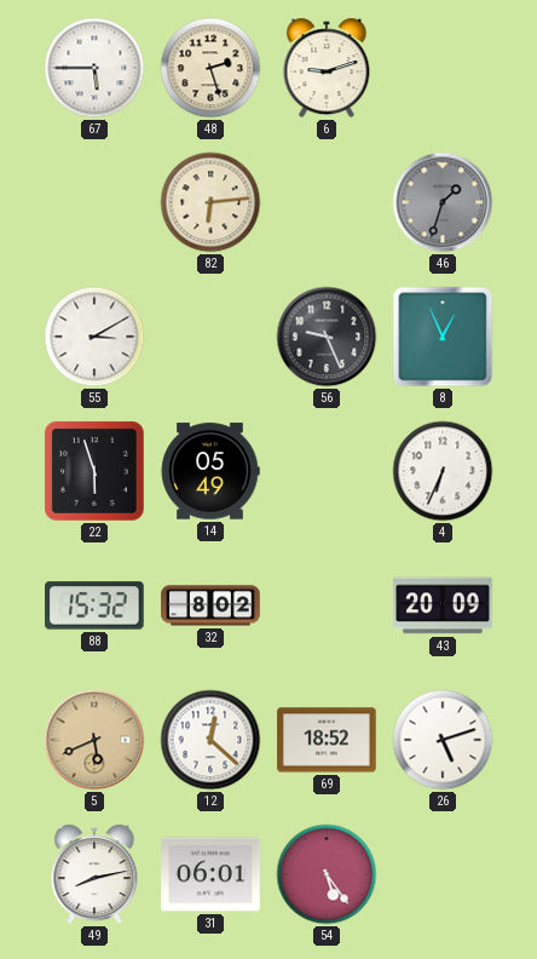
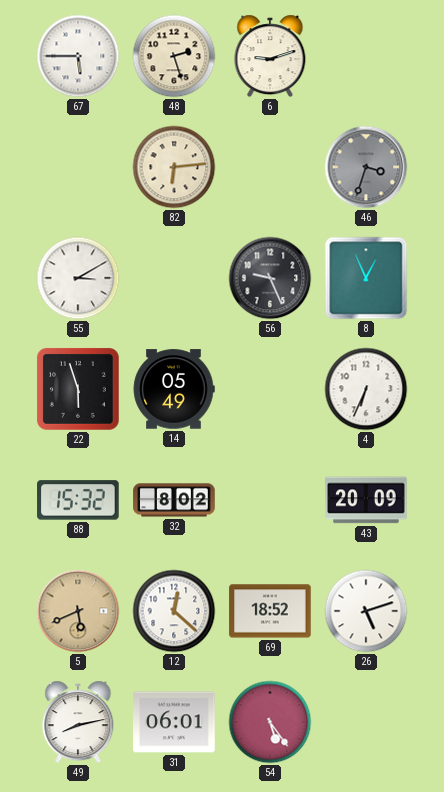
46: 1:33 -> 3:33 (366, 167)
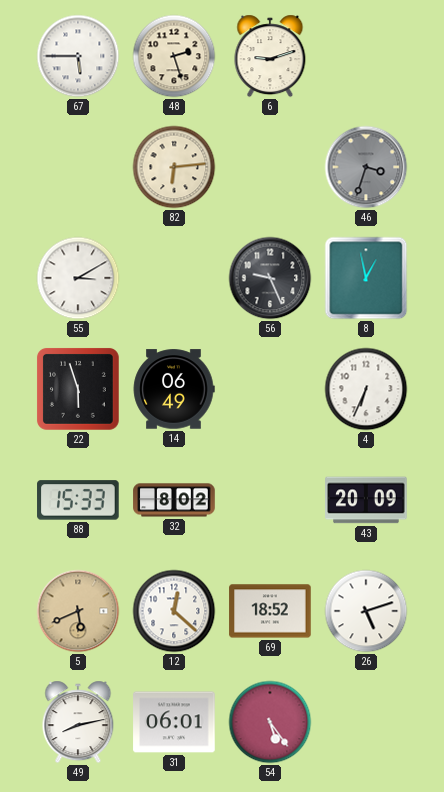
8: 12:56 -> 12:58 (366, 278)
14: 05:49 -> 06:49 (174, 389)
88: 15:32 -> 15:33 (78, 500)
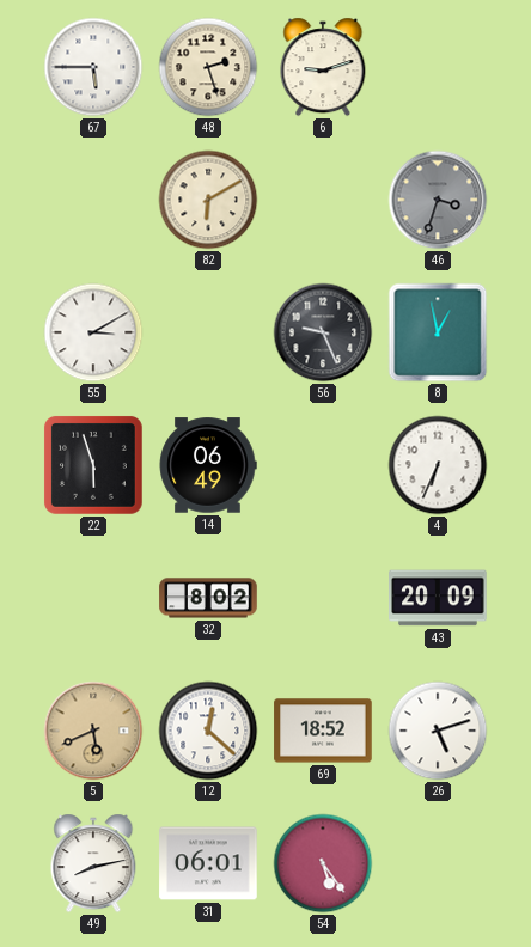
82: 6:14 -> 6:10 (208, 200)
88: 15:33 -> none (78, 500)
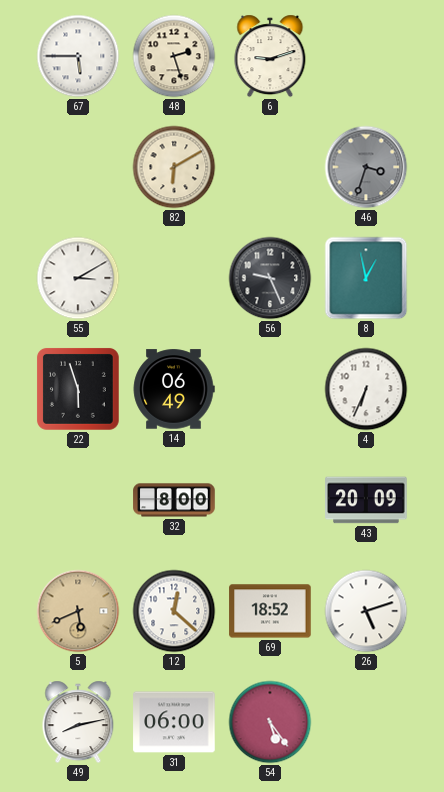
32: 8:02 -> 8:00 (174, 500)
31: 06:01 -> 06:00 (174, 722)
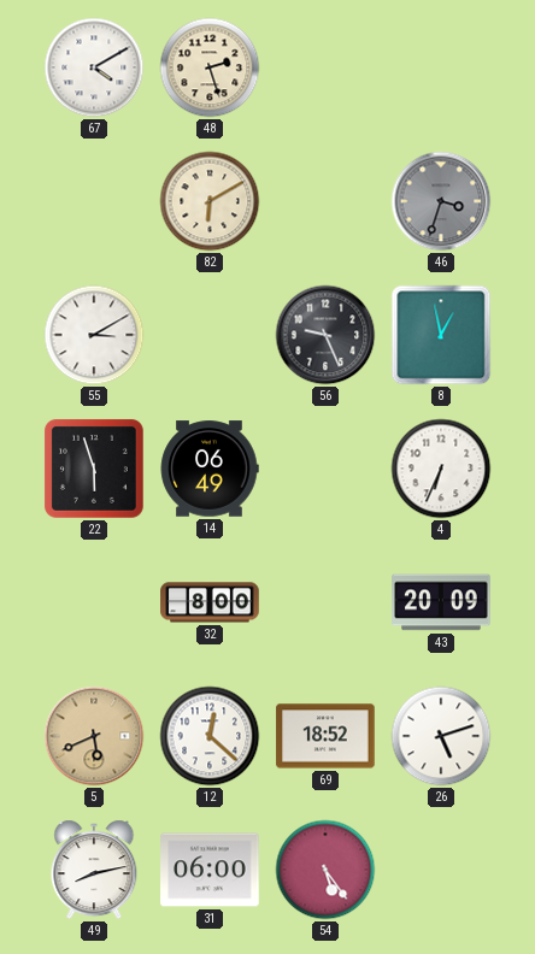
67: 5:45 -> 4:10 (94, 67)
6: 9:12 -> none (270, 56)
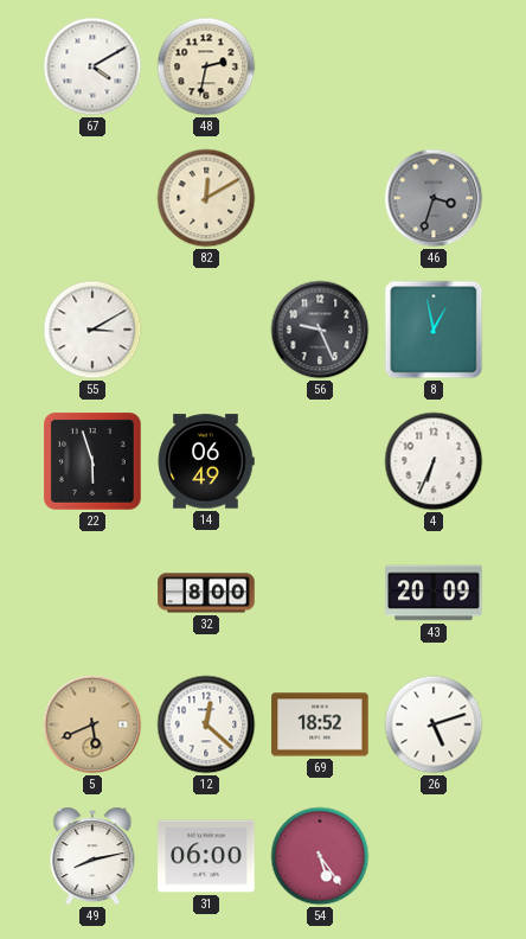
48: 2:27 -> 2:32 (206, 66)
82: 6:10 -> 12:10 (206, 198)
